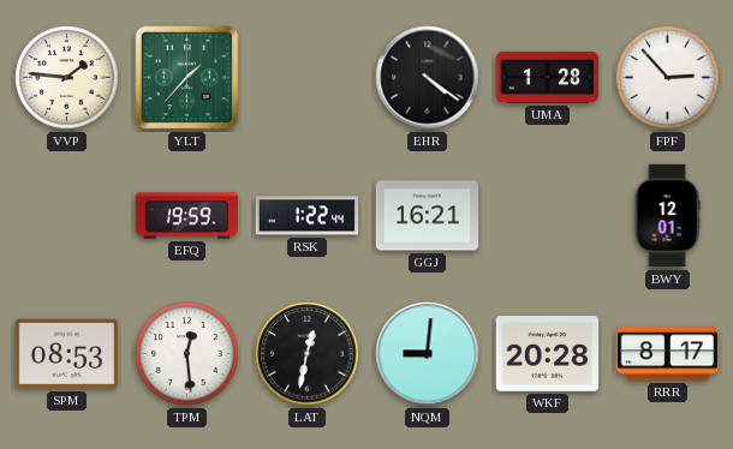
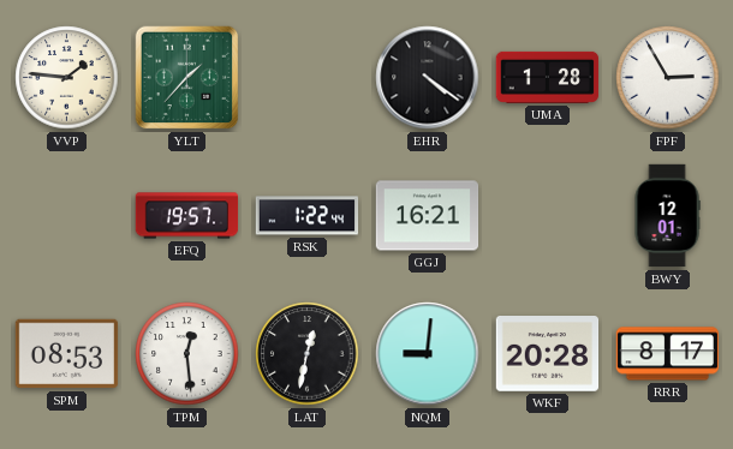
FPF: 2:53 -> 2:55 (668, 78)
EFQ: 19:59 -> 19:57 (187, 216)
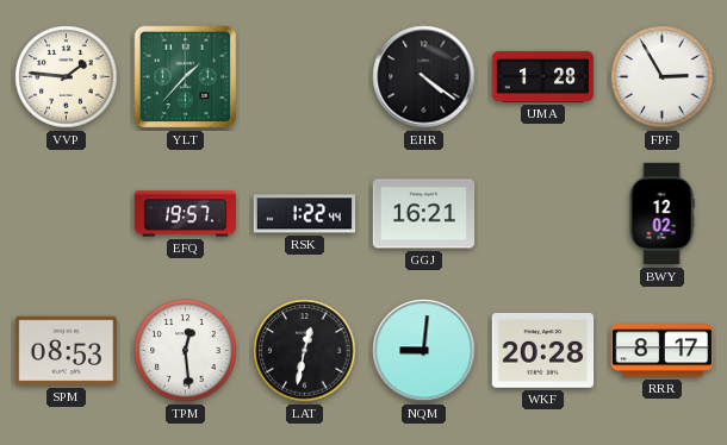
BWY: 12:01 -> 12:02 (661, 214)
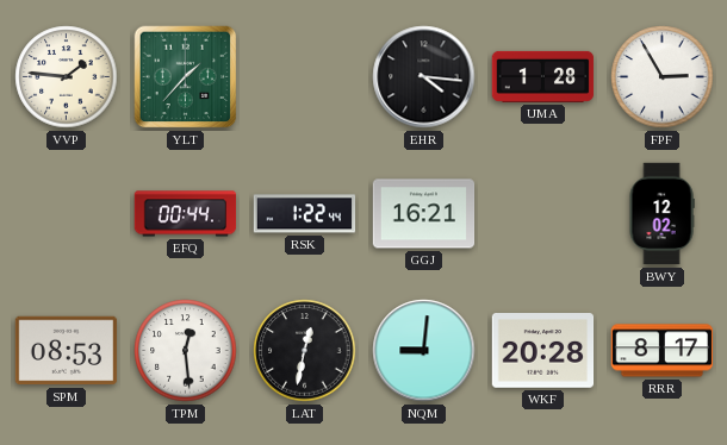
EHR: 4:21 -> 4:16 (424, 77)
EFQ: 19:57 -> 00:44 (186, 214)
